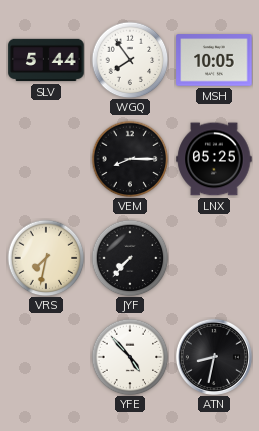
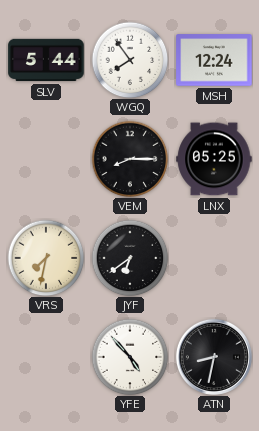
MSH: 10:05 -> 12:24 (214, 60)
JYF: 7:37 -> 6:39 (130, 258)
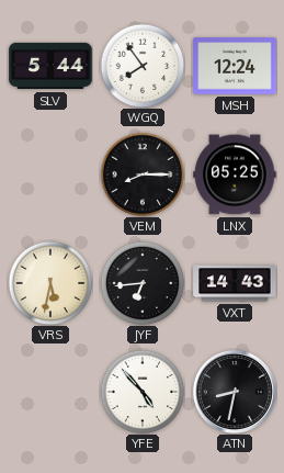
VRS: 7:32 -> 5:32 (50, 283)
JYF: 6:39 -> 6:44 (143, 283)
VXT: none -> 14:43 (235, 283)
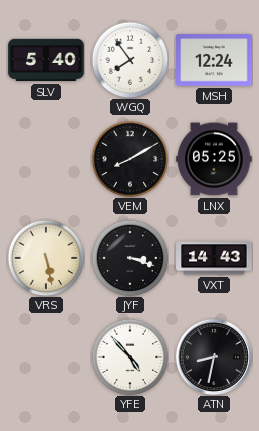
SLV: 5:44 -> 5:40 (46, 60)
VEM: 8:15 -> 8:10 (130, 159)
VRS: 5:32 -> 5:28 (46, 258)
JYF: 6:44 -> 3:18 (130, 258)
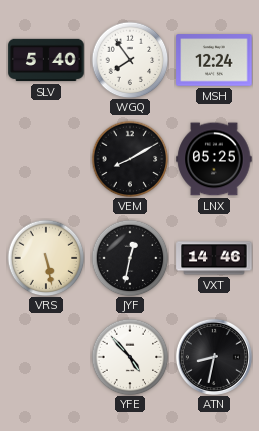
JYF: 3:18 -> 12:32 (130, 258)
VXT: 14:43 -> 14:46 (214, 258)
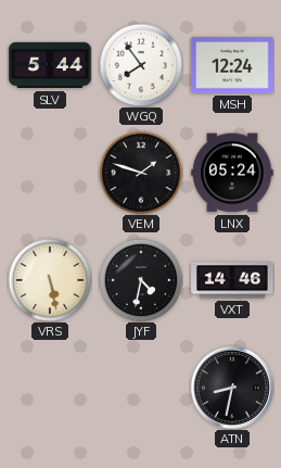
SLV: 5:40 -> 5:44 (50, 65)
VEM: 8:10 -> 1:48 (141, 173)
LNX: 05:25 -> 05:24 (232, 173)
JYF: 12:32 -> 4:32 (141, 280)
YFE: 4:53 -> none (130, 357)
